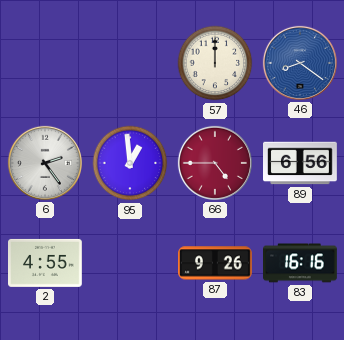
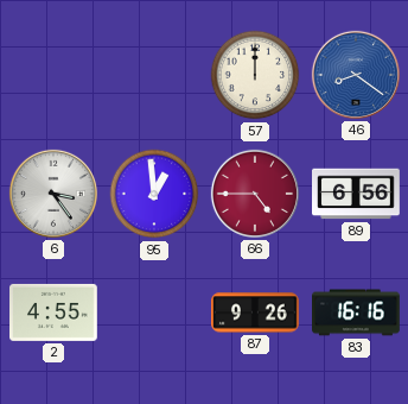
6: 2:24 -> 3:24 (53, 194)
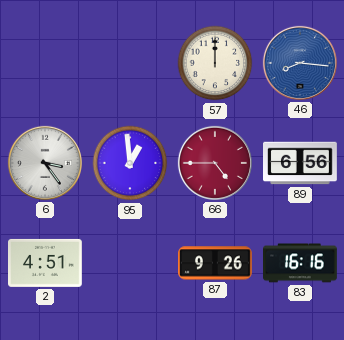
46: 8:21 -> 8:16 (300, 63)
2: 4:55 -> 4:51 (46, 263)
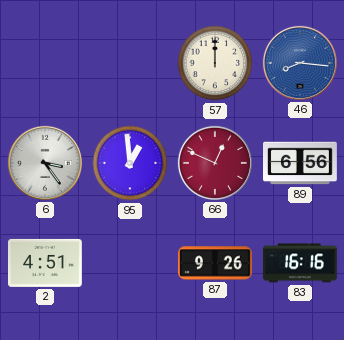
66: 4:45 -> 12:49 (215, 163)
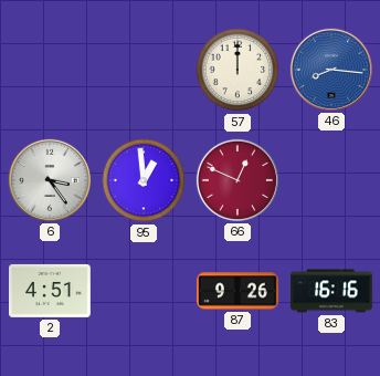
89: 6:56 -> none (301, 163)
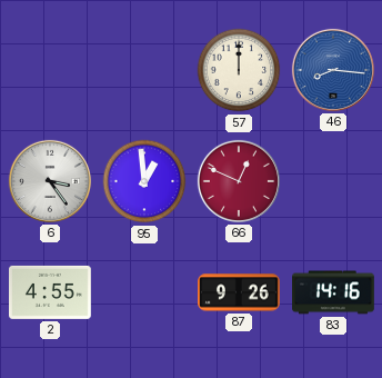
2: 4:51 -> 4:55 (51, 292)
83: 16:16 -> 14:16 (334, 292)
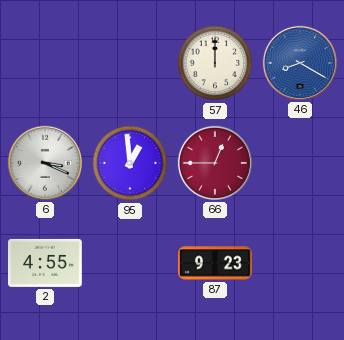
46: 8:16 -> 8:20 (300, 63)
6: 3:24 -> 3:19 (45, 163)
66: 12:49 -> 12:45 (215, 163)
87: 9:26 -> 9:23 (216, 263)
83: 14:16 -> none (334, 292)
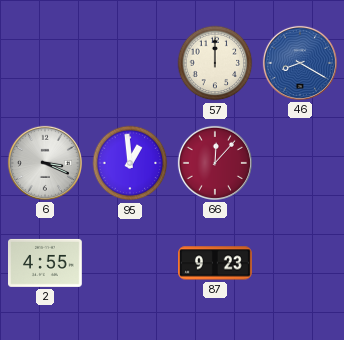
66: 12:45 -> 12:07 (215, 163)
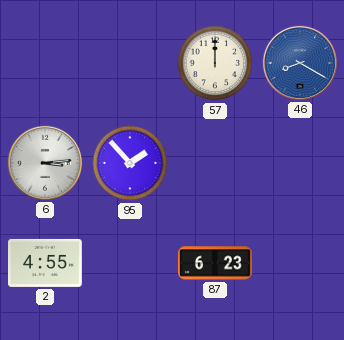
6: 3:19 -> 3:14 (45, 163)
95: 12:59 -> 1:53 (130, 163)
66: 12:07 -> none (215, 163)
87: 9:23 -> 6:23 (216, 263)
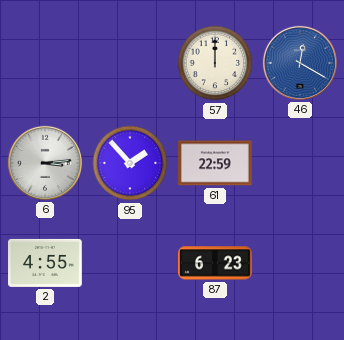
46: 8:20 -> 12:20 (300, 63)
61: none -> 22:59 (216, 163)
